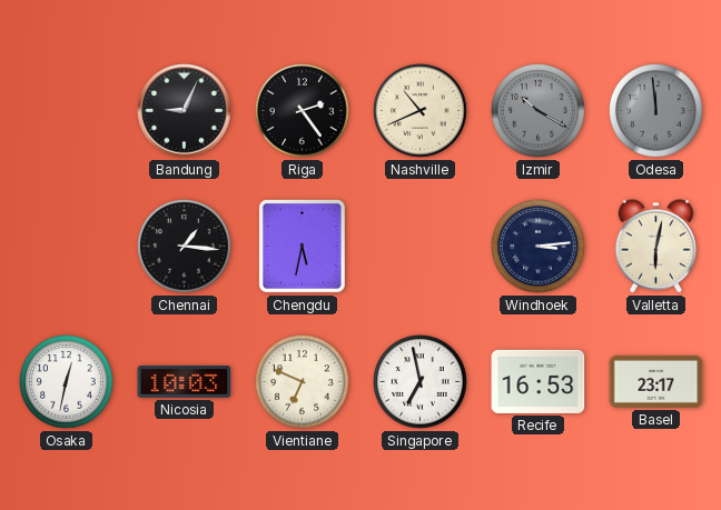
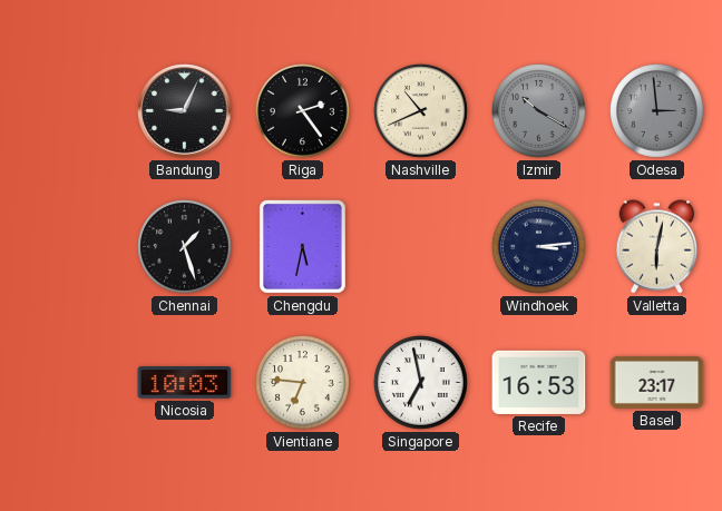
Odesa: 11:59 -> 2:59 (657, 111)
Chennai: 1:16 -> 1:27 (185, 247)
Osaka: 12:32 -> none (67, 382)
Vientiane: 6:49 -> 6:46 (303, 383)
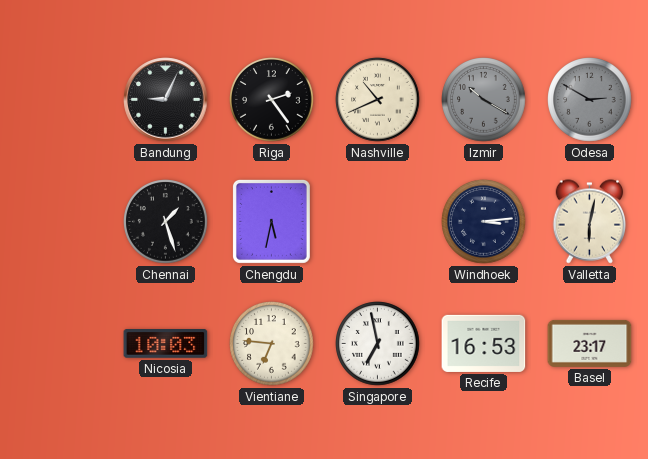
Odesa: 2:59 -> 2:50 (590, 100)
